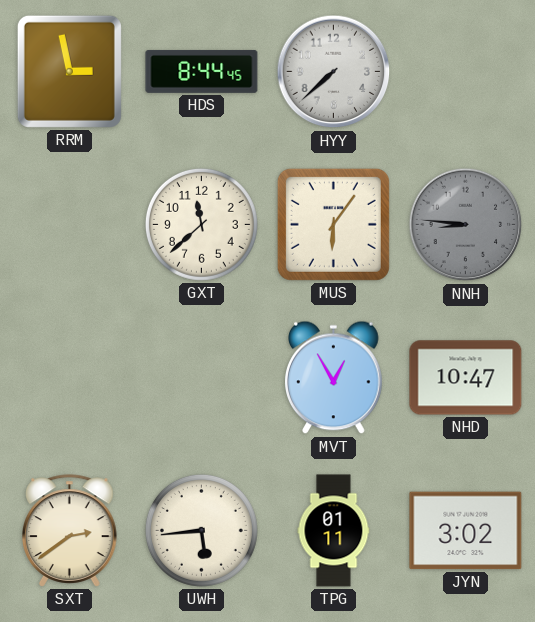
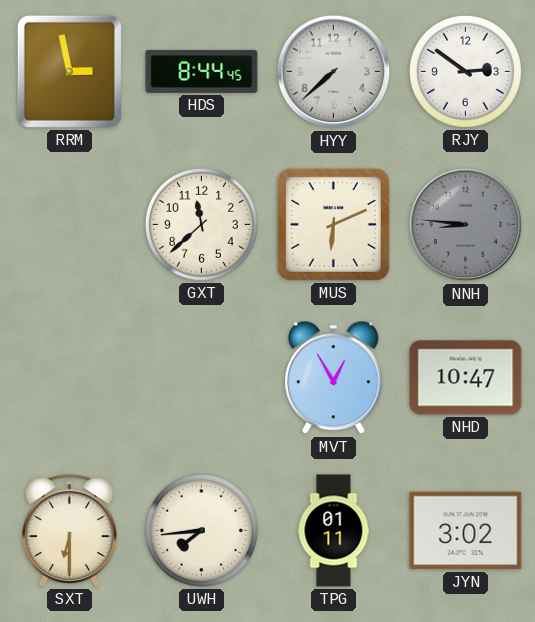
RJY: none -> 2:51 (465, 71)
MUS: 6:06 -> 6:11 (333, 224)
SXT: 2:39 -> 6:30 (70, 531)
UWH: 5:44 -> 7:44 (201, 530)
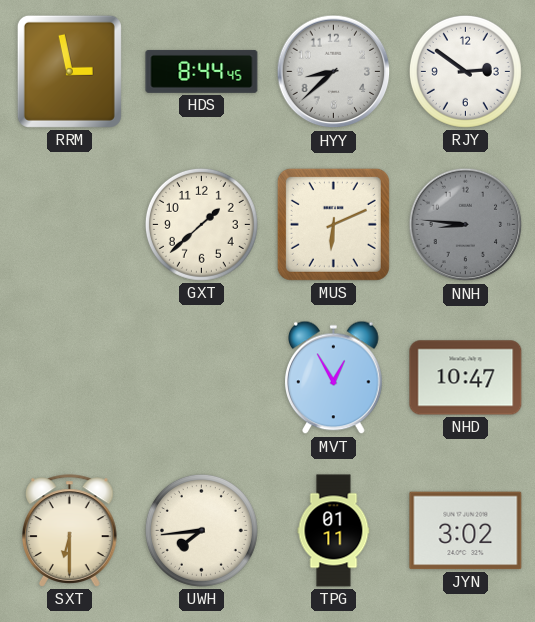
HYY: 7:38 -> 8:38 (334, 72)
GXT: 11:38 -> 1:38 (201, 224)
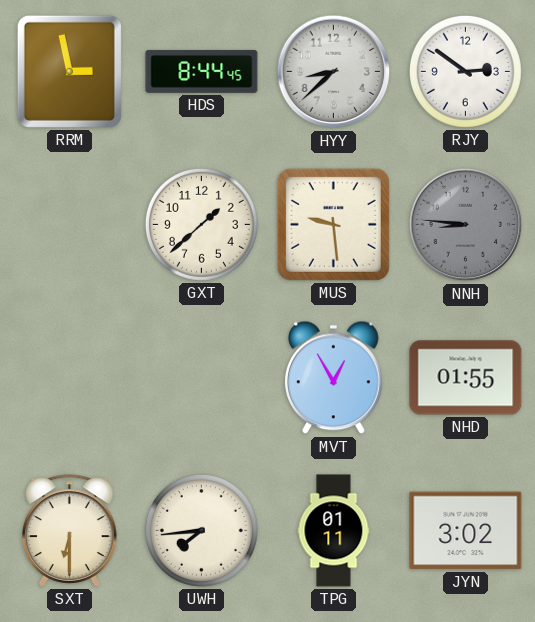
MUS: 6:11 -> 9:29 (333, 224)
NHD: 10:47 -> 01:55 (466, 378)
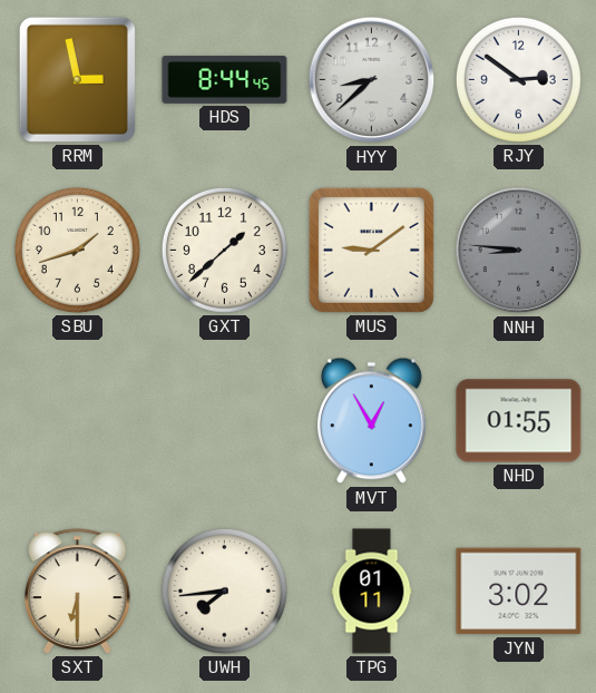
SBU: none -> 1:42 (77, 250)
MUS: 9:29 -> 9:09 (371, 250)
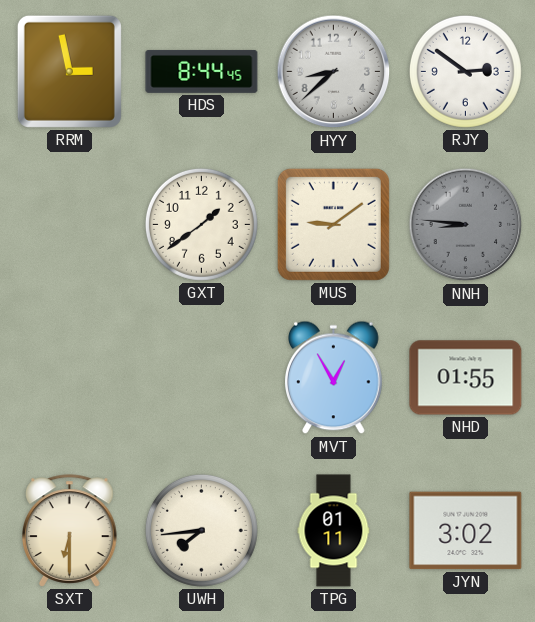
SBU: 1:42 -> none (77, 250)
GXT: 1:38 -> 1:39 (201, 224)
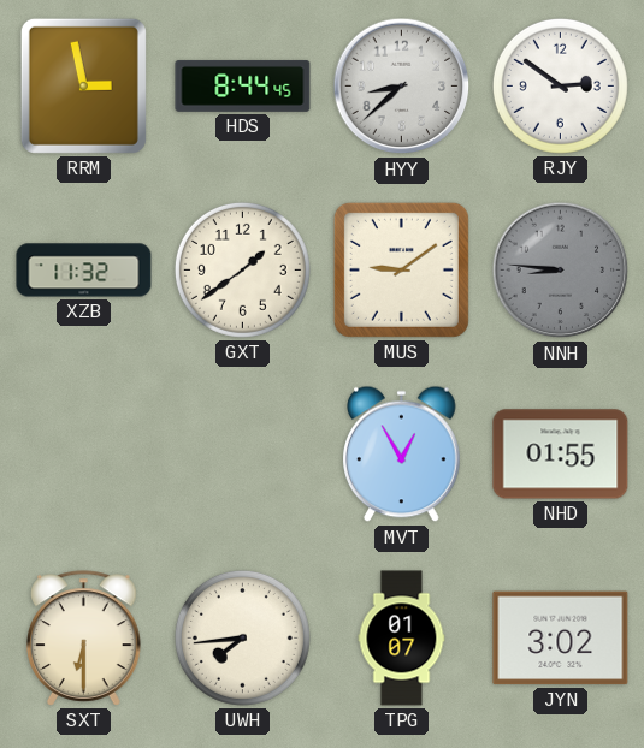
XZB: none -> 11:32 (84, 271)
TPG: 01:11 -> 01:07 (402, 639)
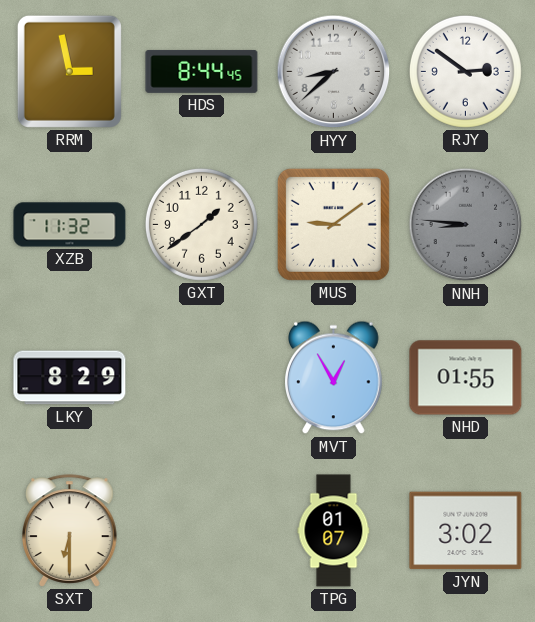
LKY: none -> 8:29 (70, 378)
UWH: 7:44 -> none (242, 637)
